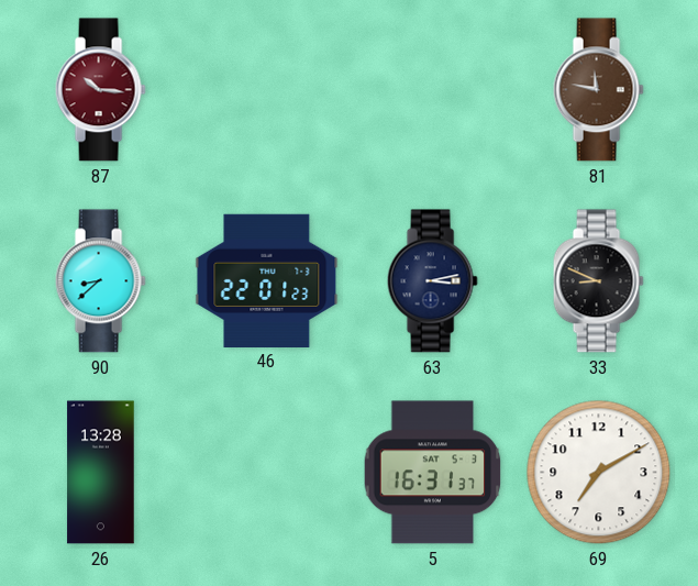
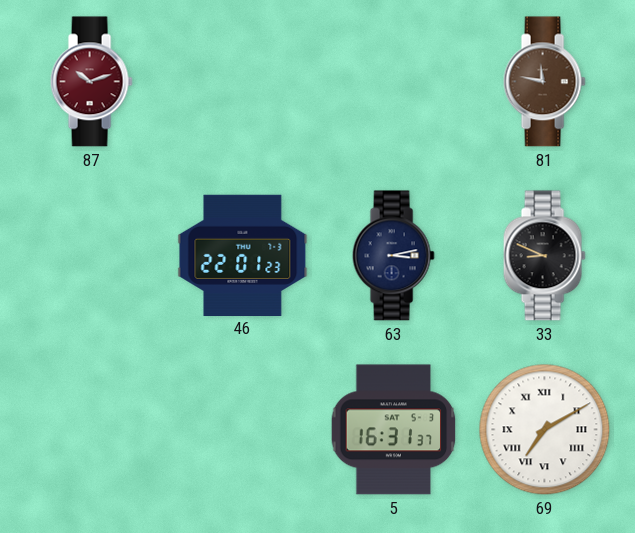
87: 10:16 -> 10:12 (91, 82)
90: 8:38 -> none (100, 281)
26: 13:28 -> none (101, 473)
69 numerals: Arabic -> Roman (545, 430)
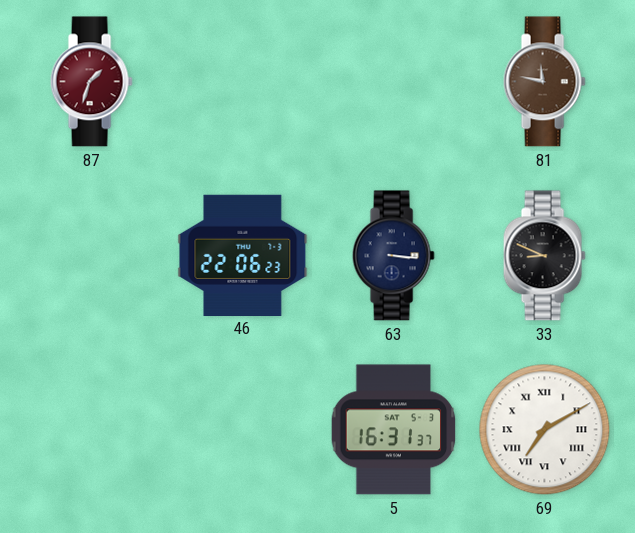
87: 10:12 -> 1:33 (91, 82)
46: 22:01 -> 22:06 (243, 255)
63: 3:13 -> 3:16 (393, 256)
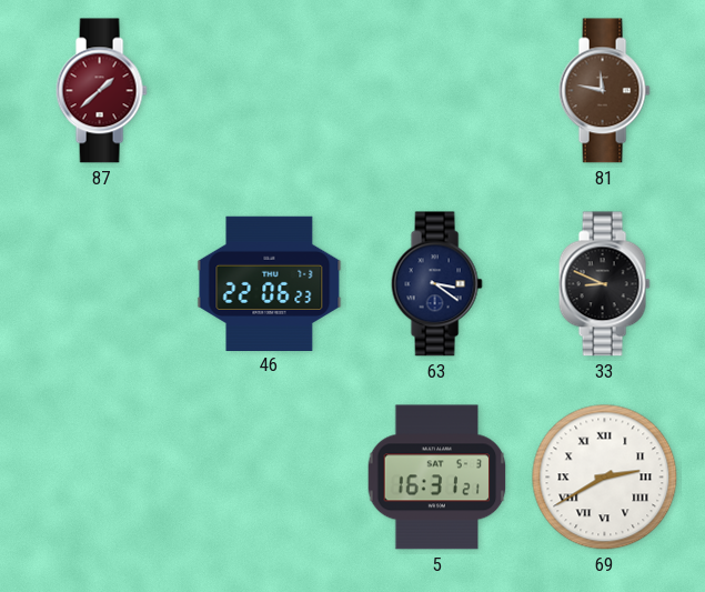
87: 1:33 -> 1:38 (101, 91)
63: 3:16 -> 3:21 (436, 284)
5: 16:31:37 -> 16:31:21 (437, 478)
69: 7:10 -> 2:40 (605, 478)
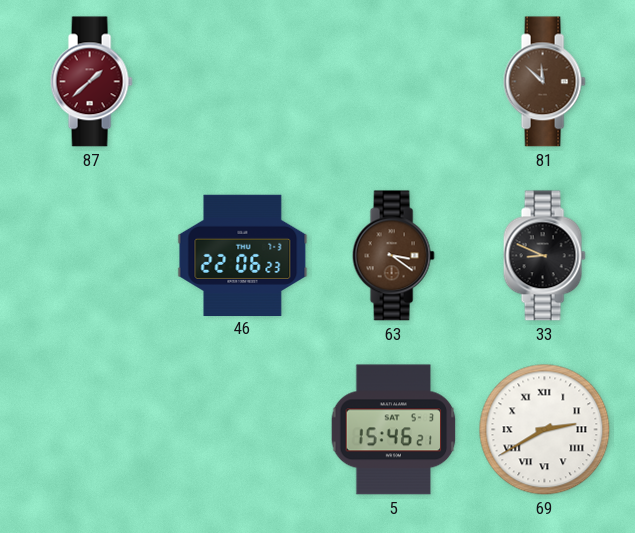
81: 11:47 -> 11:52 (544, 82)
63 dial: navy -> brown (393, 256)
5: 16:31 -> 15:46 (394, 430)
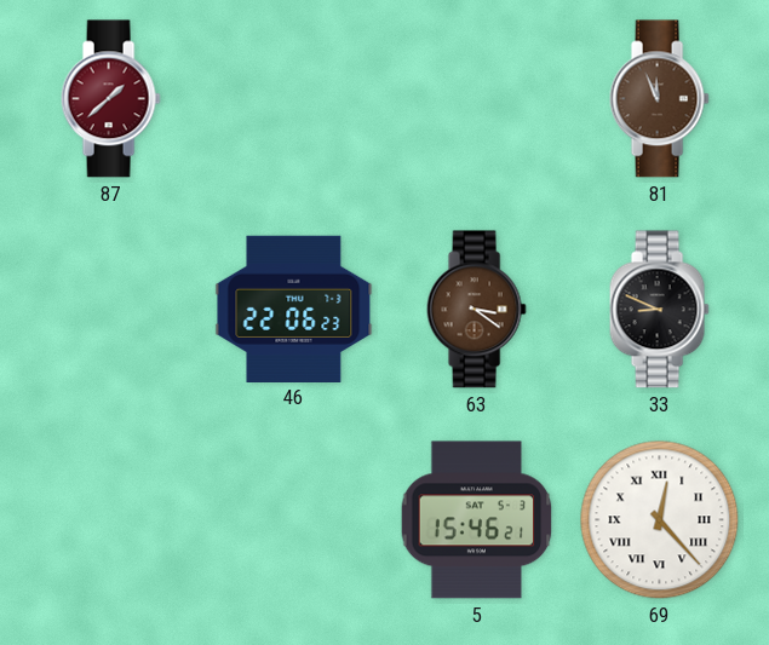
81: 11:52 -> 11:56 (659, 99)
69: 2:40 -> 12:23 (660, 520)
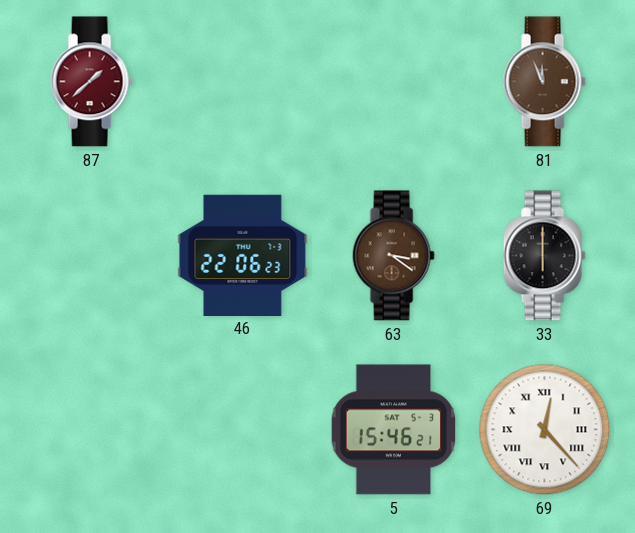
33: 8:49 -> 6:00 (544, 256)
